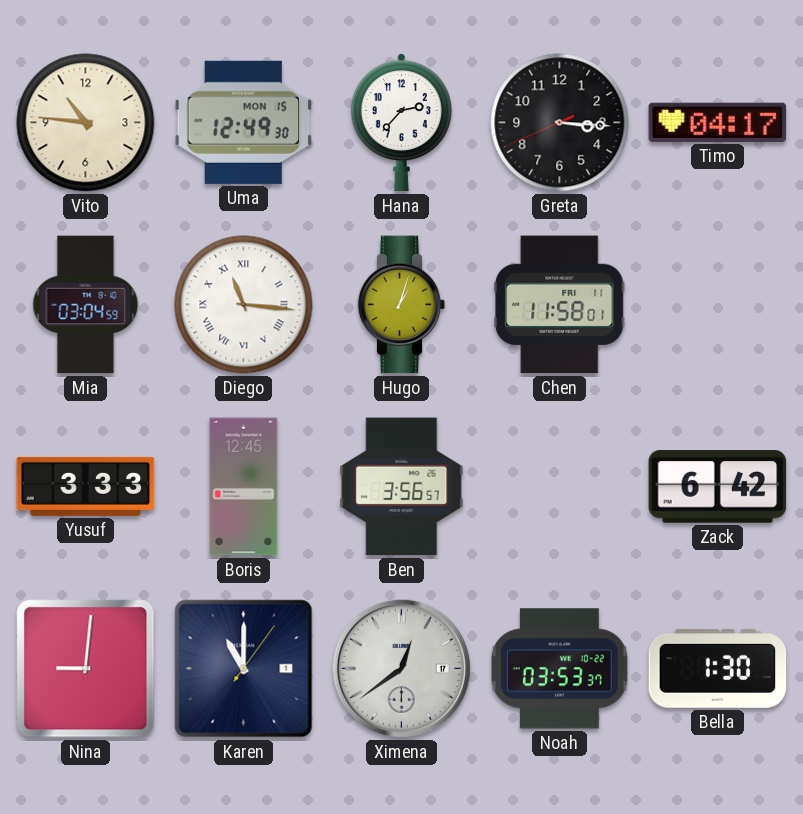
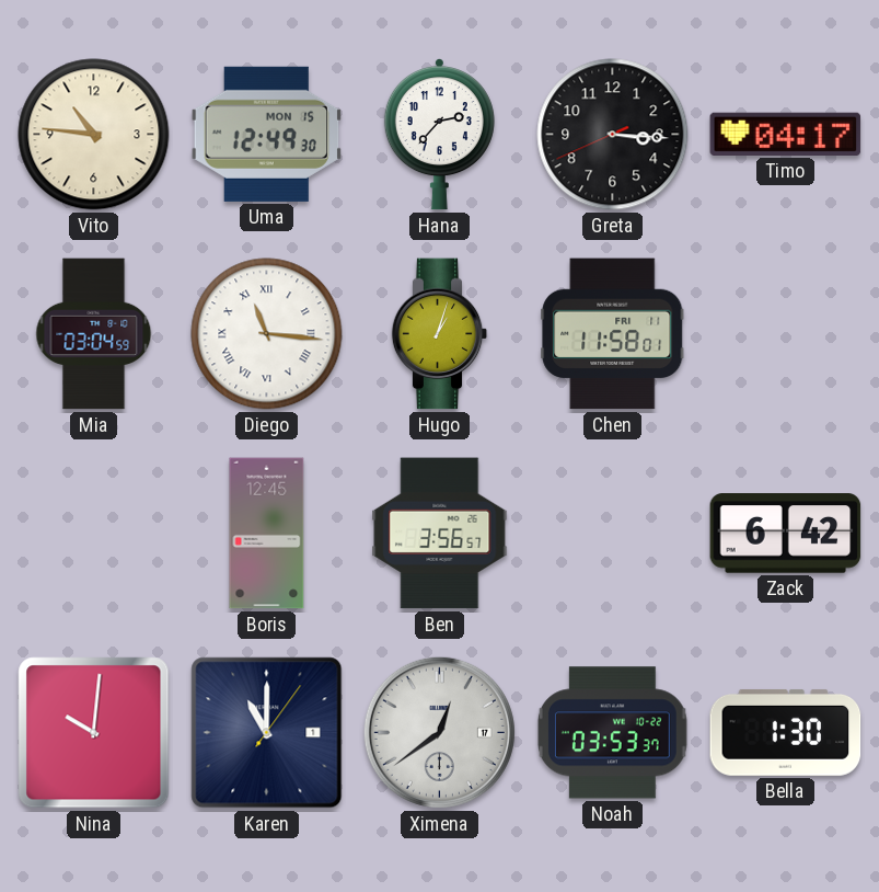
Yusuf: 3:33 -> none (86, 486)
Nina: 9:01 -> 10:01 (94, 733)
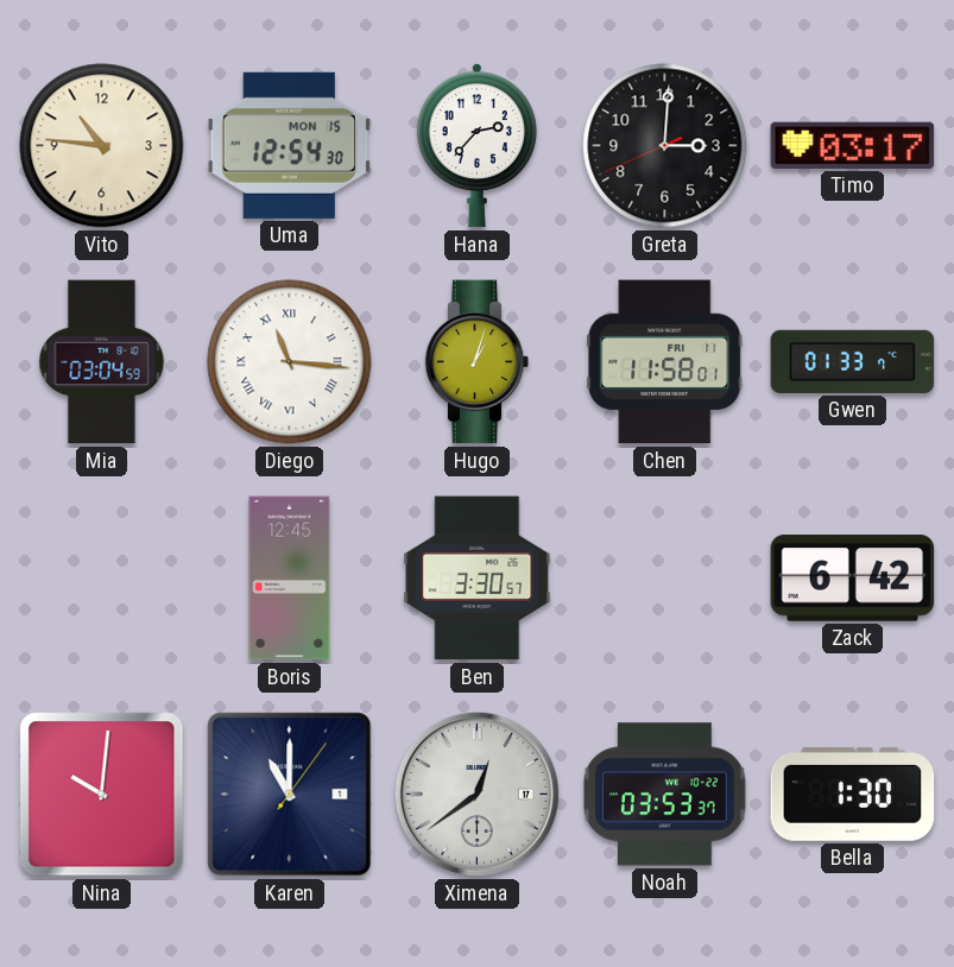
Uma: 12:49 -> 12:54 (290, 145)
Greta: 3:15 -> 3:00 (665, 146)
Timo: 04:17 -> 03:17 (853, 145)
Gwen: none -> 01:33 (853, 361)
Ben: 3:56 -> 3:30 (478, 579)
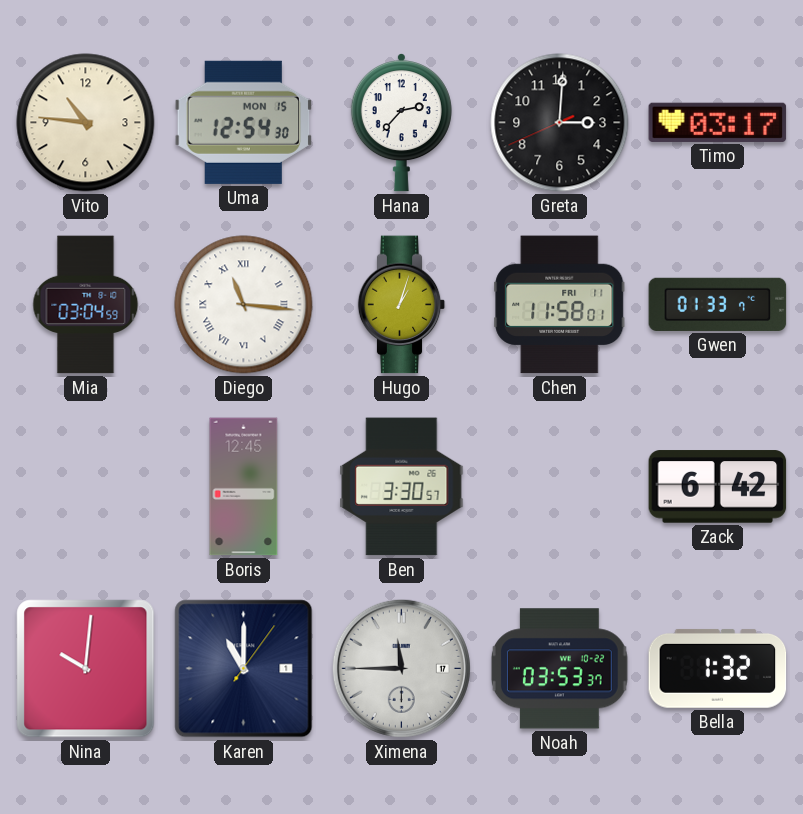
Ximena: 12:39 -> 11:45 (401, 668)
Bella: 1:30 -> 1:32 (718, 668)
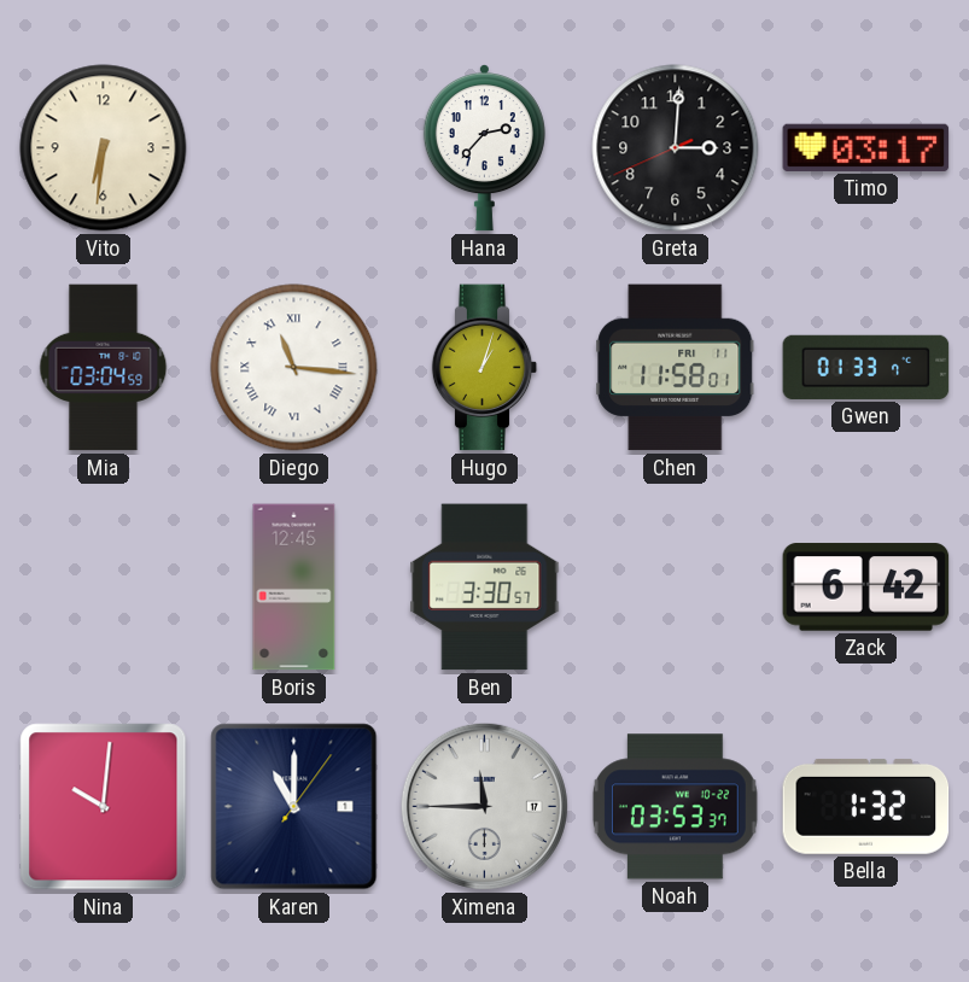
Vito: 10:46 -> 6:31 (104, 148)
Uma: 12:54 -> none (244, 122)
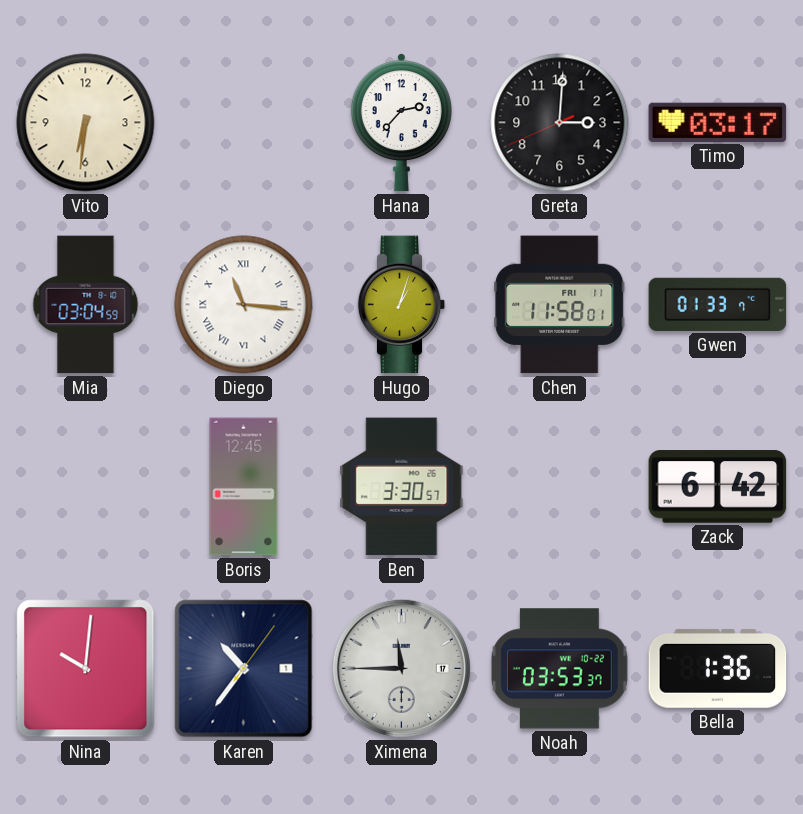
Karen: 11:00 -> 10:36 (244, 669)
Bella: 1:32 -> 1:36 (718, 668)
